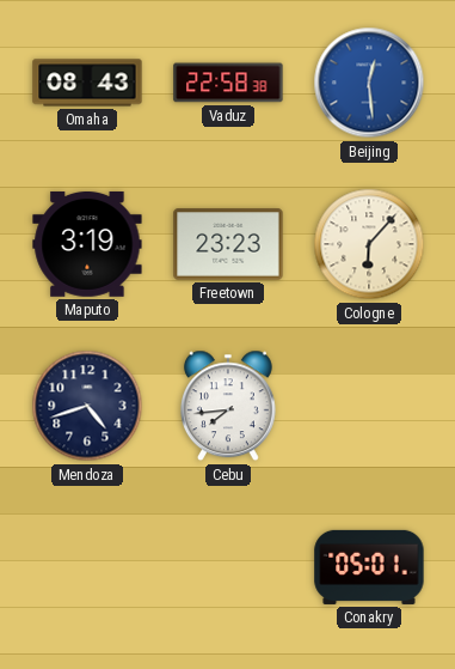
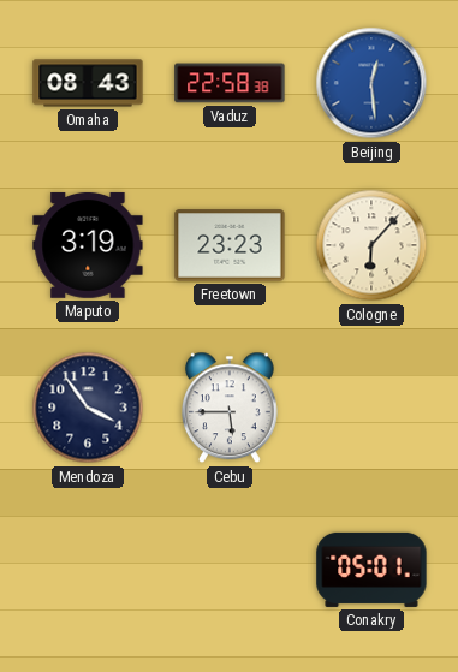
Mendoza: 4:42 -> 3:54 (88, 408)
Cebu: 7:44 -> 5:45 (230, 408)
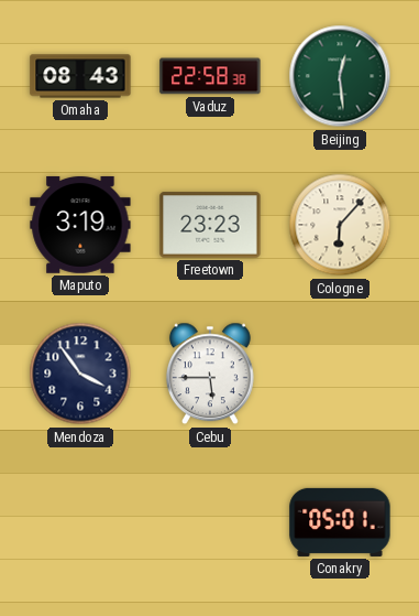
Beijing dial: blue -> green (340, 76)
